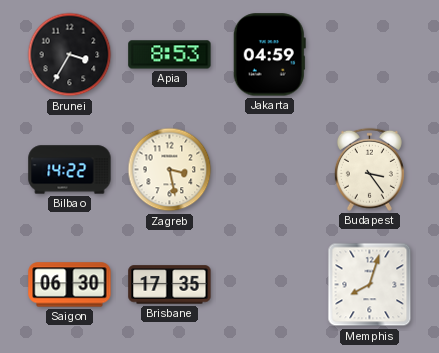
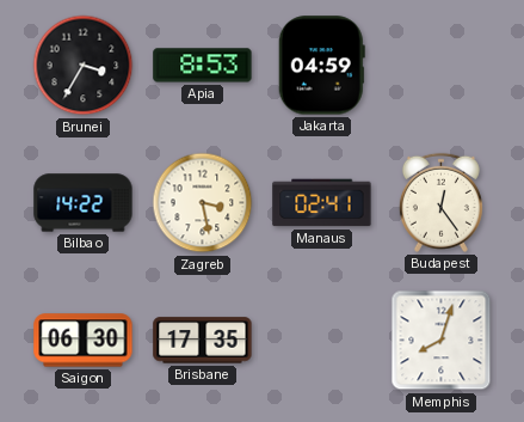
Manaus: none -> 02:41 (322, 203)
Budapest: 3:24 -> 12:24 (440, 202)
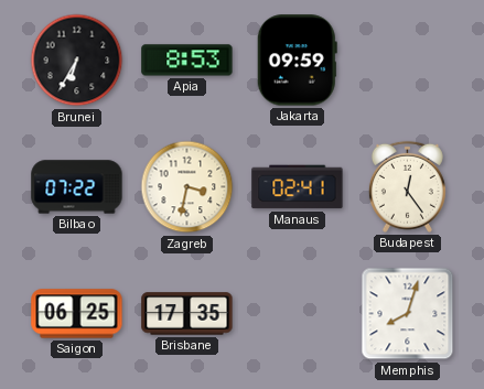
Brunei: 3:35 -> 6:35 (77, 61)
Jakarta: 04:59 -> 09:59 (297, 61)
Bilbao: 14:22 -> 07:22 (77, 187)
Zagreb: 3:28 -> 3:32 (187, 187)
Saigon: 06:30 -> 06:25 (77, 314)
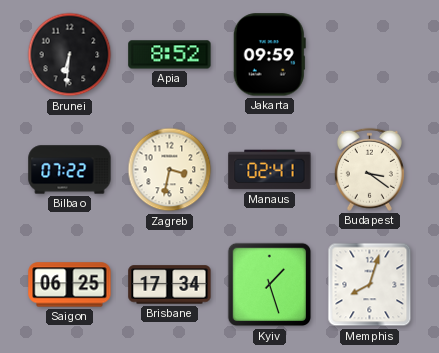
Brunei: 6:35 -> 6:31 (70, 55)
Apia: 8:53 -> 8:52 (170, 55)
Budapest: 12:24 -> 3:21 (369, 169)
Brisbane: 17:35 -> 17:34 (170, 285)
Kyiv: none -> 1:27 (270, 285)
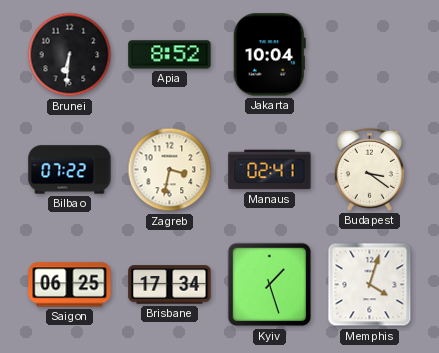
Jakarta: 09:59 -> 10:04 (269, 55)
Memphis: 8:03 -> 4:03 (370, 285)
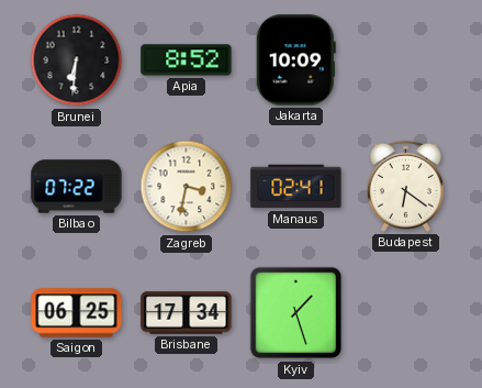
Jakarta: 10:04 -> 10:09 (295, 60)
Budapest: 3:21 -> 6:21 (405, 186)
Memphis: 4:03 -> none (370, 285)
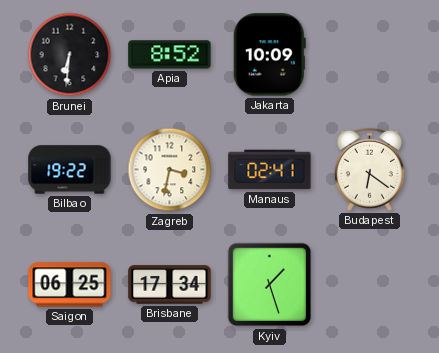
Bilbao: 07:22 -> 19:22 (70, 170)
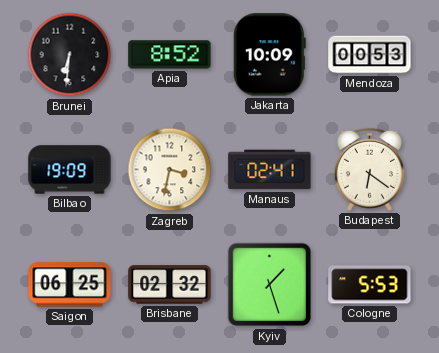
Mendoza: none -> 00:53 (370, 55)
Bilbao: 19:22 -> 19:09 (70, 170)
Brisbane: 17:34 -> 02:32 (170, 285)
Cologne: none -> 5:53 (370, 285)
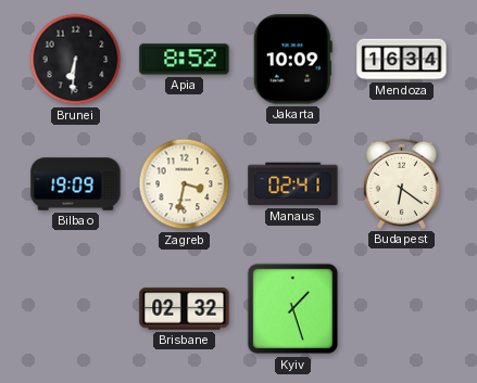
Mendoza: 00:53 -> 16:34 (402, 60)
Saigon: 06:25 -> none (70, 285)
Cologne: 5:53 -> none (370, 285)
